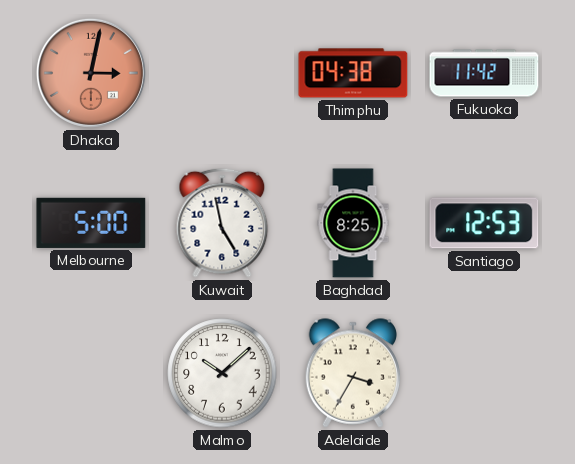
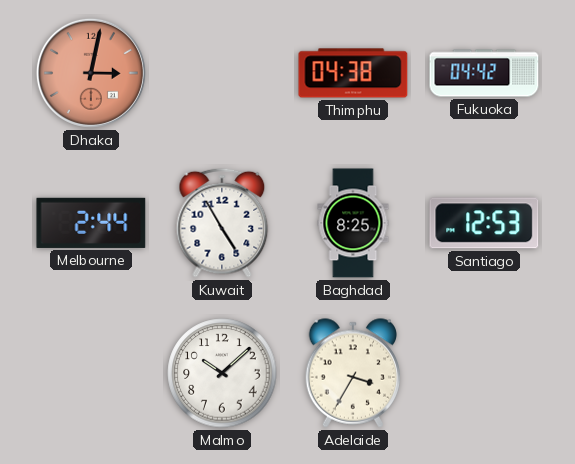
Fukuoka: 11:42 -> 04:42 (484, 73)
Melbourne: 5:00 -> 2:44 (91, 223)
Kuwait: 4:58 -> 4:55 (222, 223)
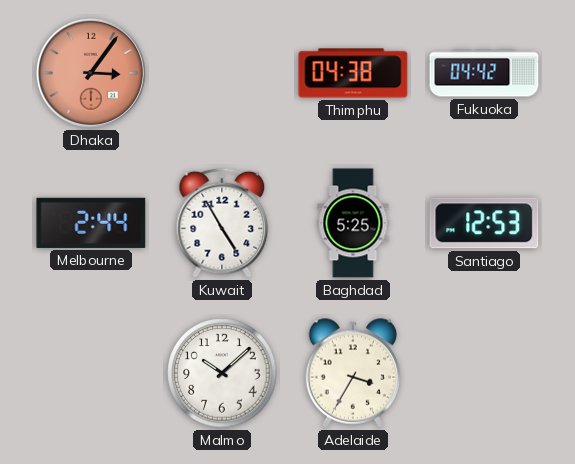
Dhaka: 3:02 -> 3:06 (91, 73)
Baghdad: 8:25 -> 5:25 (353, 223)
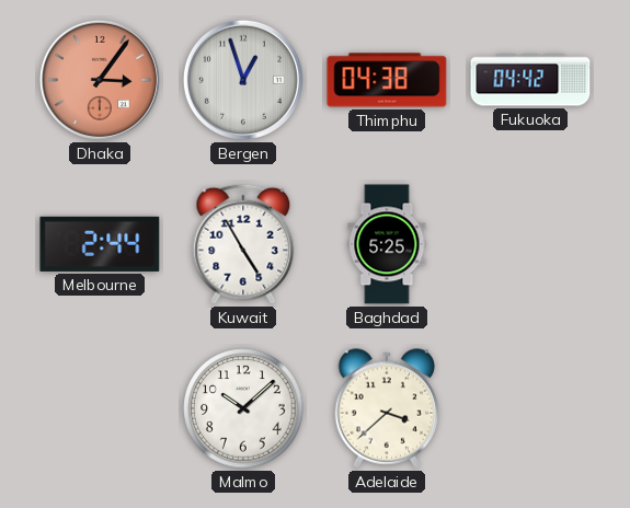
Bergen: none -> 12:57 (243, 80)
Santiago: 12:53 -> none (484, 223)
Adelaide: 3:35 -> 3:38 (387, 408)
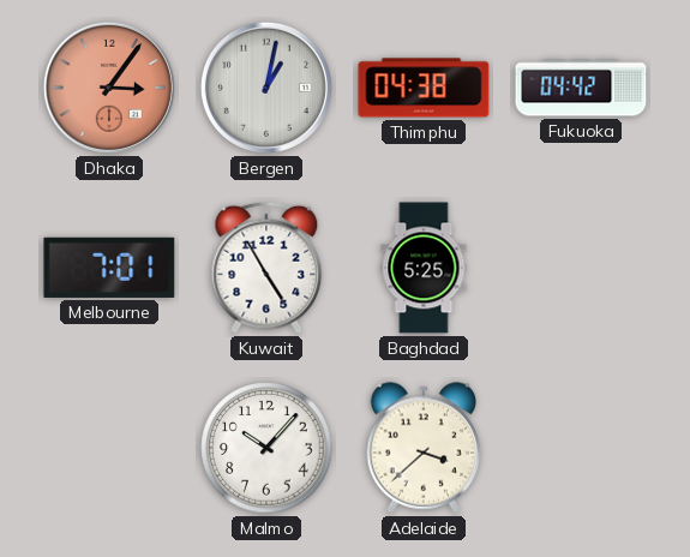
Bergen: 12:57 -> 1:02 (266, 88)
Melbourne: 2:44 -> 7:01 (109, 268)
Malmo: 10:08 -> 10:07 (266, 448)
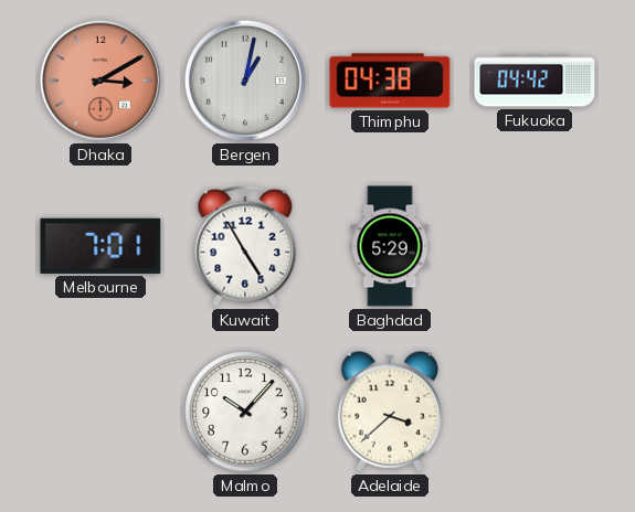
Dhaka: 3:06 -> 3:10 (100, 81)
Baghdad: 5:25 -> 5:29 (390, 246)
